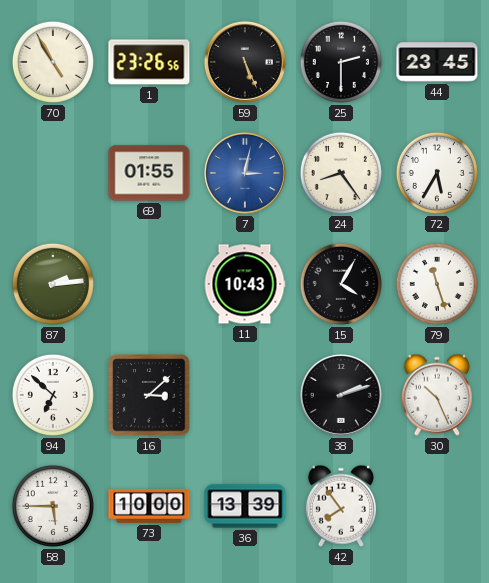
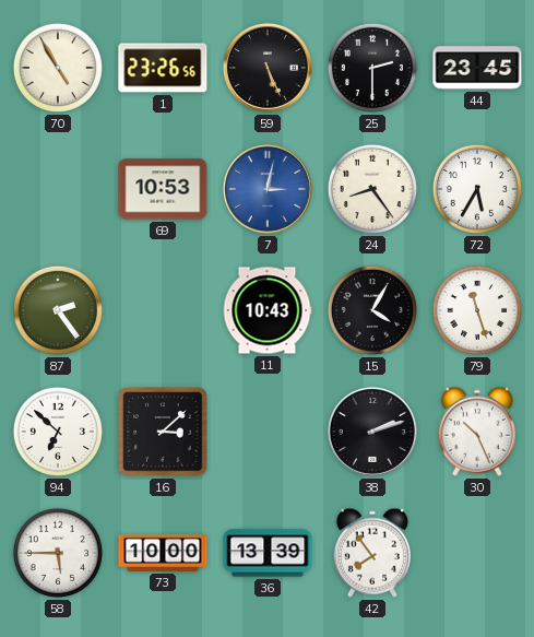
69: 01:55 -> 10:53 (163, 189)
87: 2:14 -> 2:24 (58, 310)
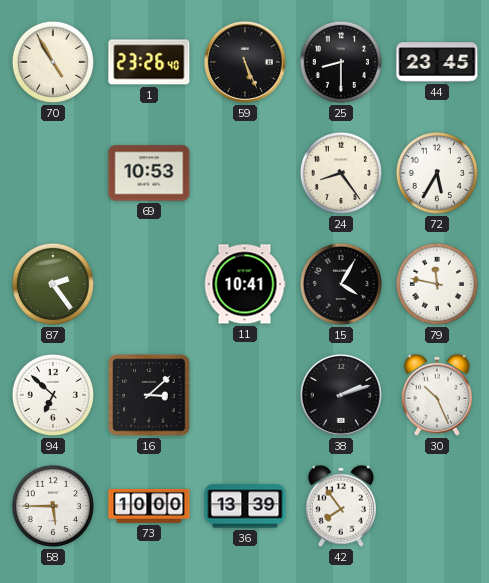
1: 23:26:56 -> 23:26:40 (149, 62)
25: 2:30 -> 8:30 (341, 62)
7: 3:02 -> none (268, 189)
11: 10:43 -> 10:41 (245, 284)
79: 11:27 -> 11:47 (437, 284)
